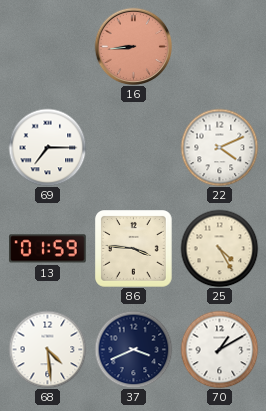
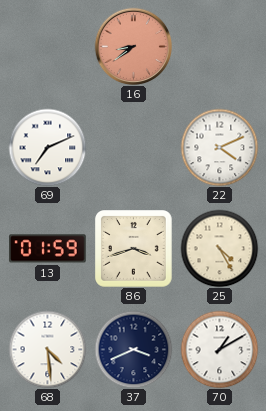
16: 8:44 -> 8:39 (133, 46)
69: 7:15 -> 7:11 (47, 147)
86: 3:46 -> 3:42 (134, 249)
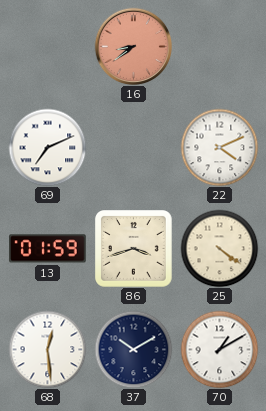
25: 4:25 -> 4:21 (219, 248)
68: 4:29 -> 12:29 (47, 349)
37: 3:41 -> 10:10 (133, 349)
